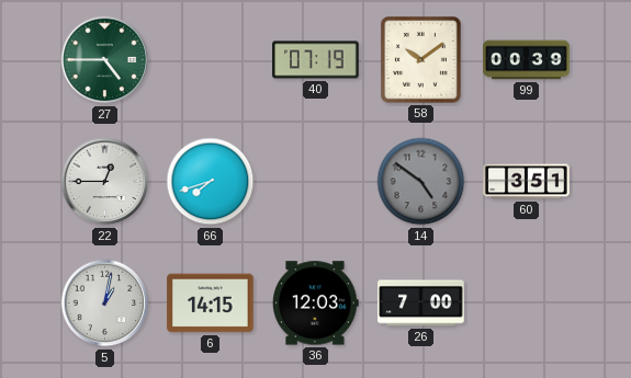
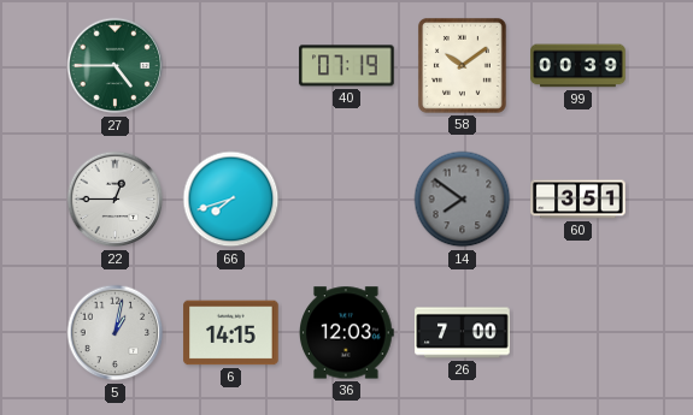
14: 4:51 -> 7:51 (463, 200)
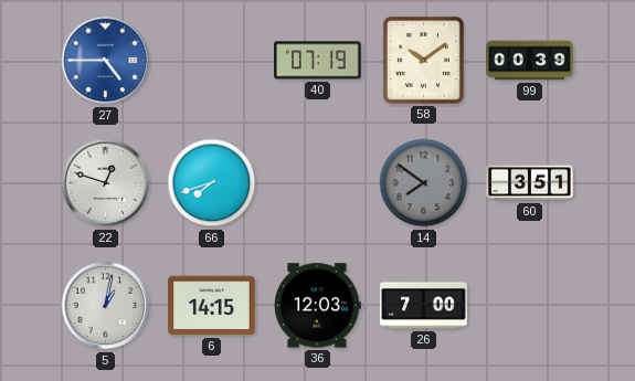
27 dial: green -> blue (106, 61)
22: 12:45 -> 12:48 (106, 183)
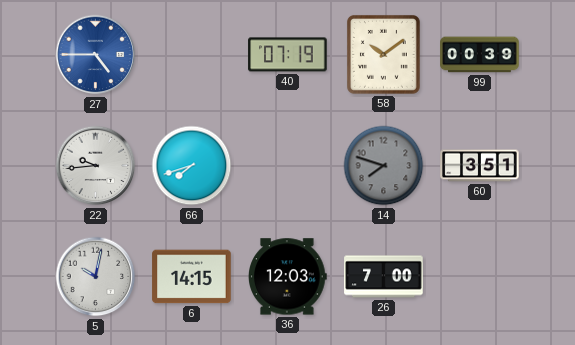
22: 12:48 -> 9:44 (96, 166)
14: 7:51 -> 7:48 (384, 166)
5: 1:02 -> 10:02 (96, 277)
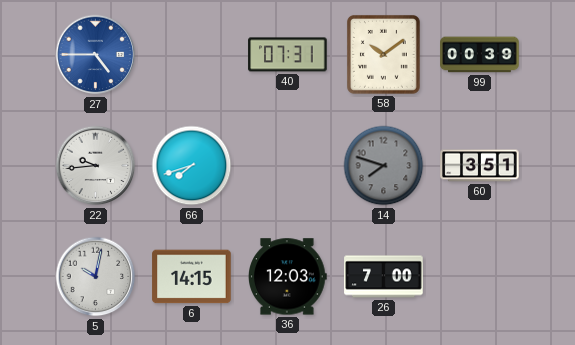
40: 07:19 -> 07:31 (288, 55)
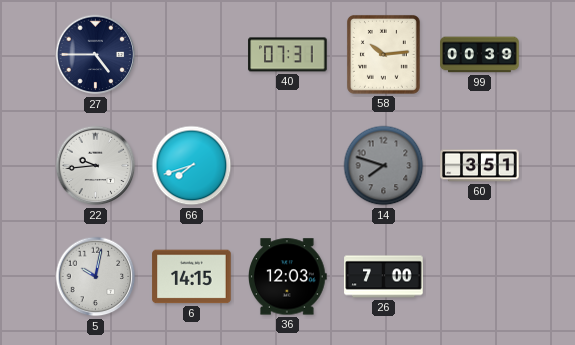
27 dial: blue -> navy (96, 55)
58: 10:09 -> 10:14 (383, 54)
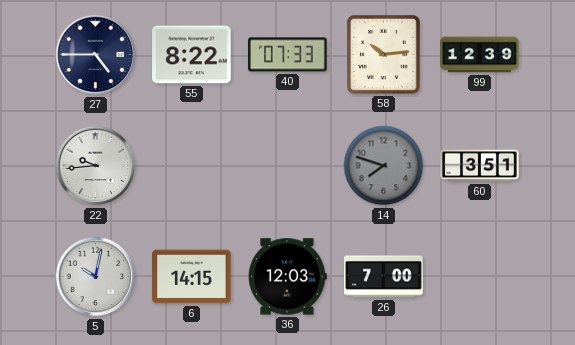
55: none -> 8:22 (192, 55)
40: 07:31 -> 07:33 (288, 55)
99: 00:39 -> 12:39 (480, 55)
66: 7:42 -> none (192, 166)
